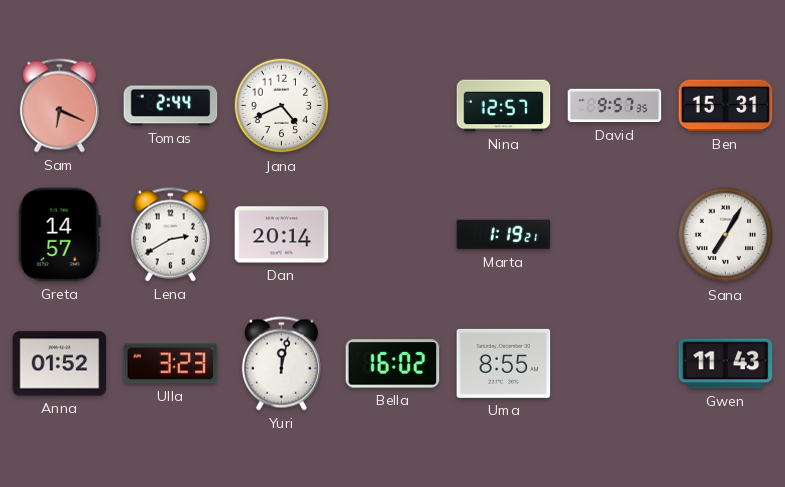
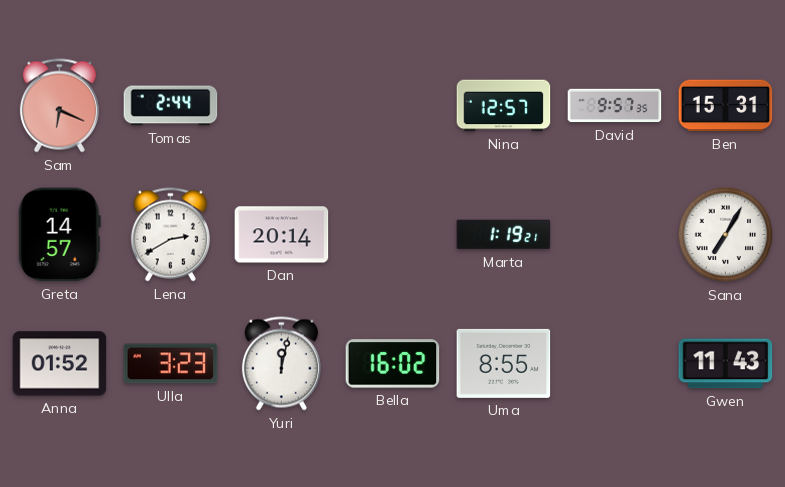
Jana: 4:41 -> none (282, 106)
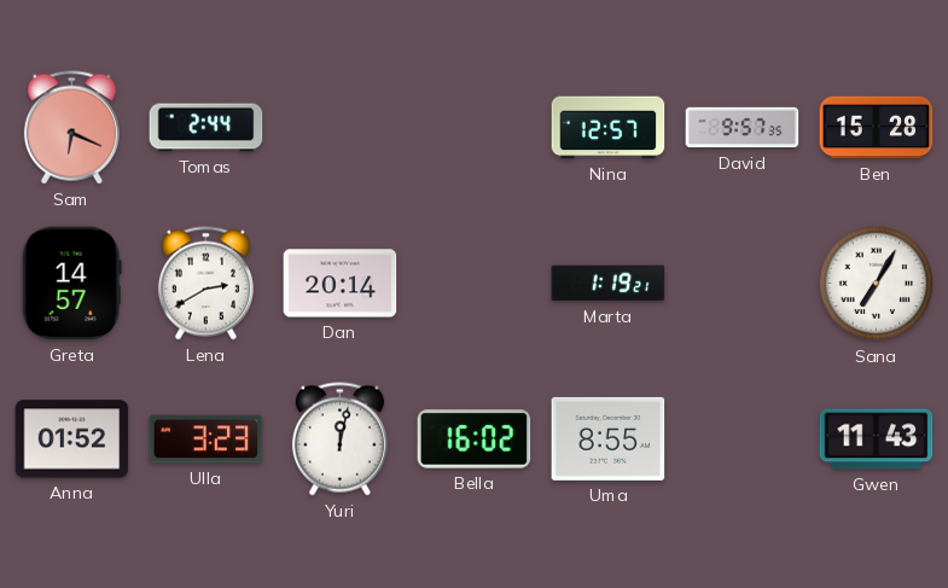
Ben: 15:31 -> 15:28 (877, 128)
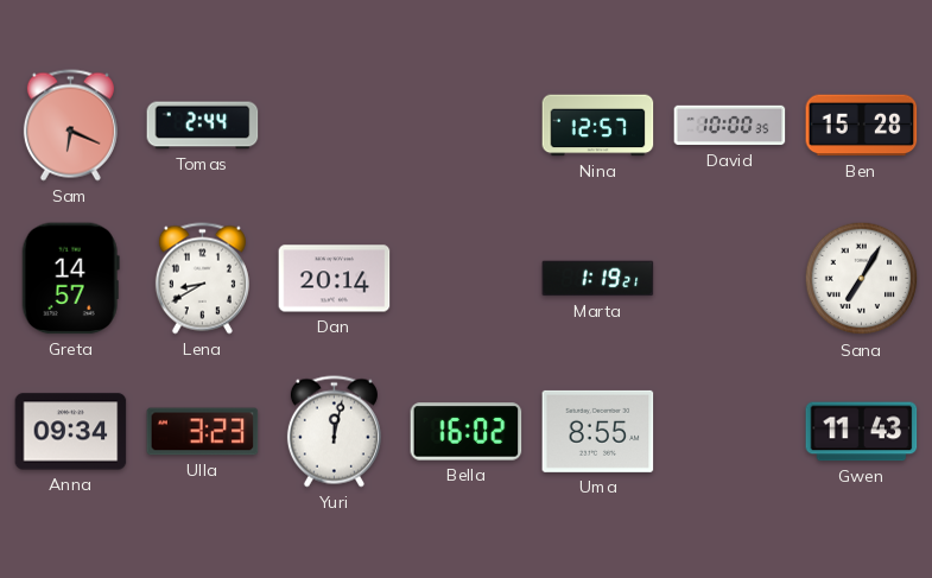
David: 9:57 -> 10:00 (730, 126)
Lena: 2:40 -> 8:40 (202, 279)
Anna: 01:52 -> 09:34 (71, 432)
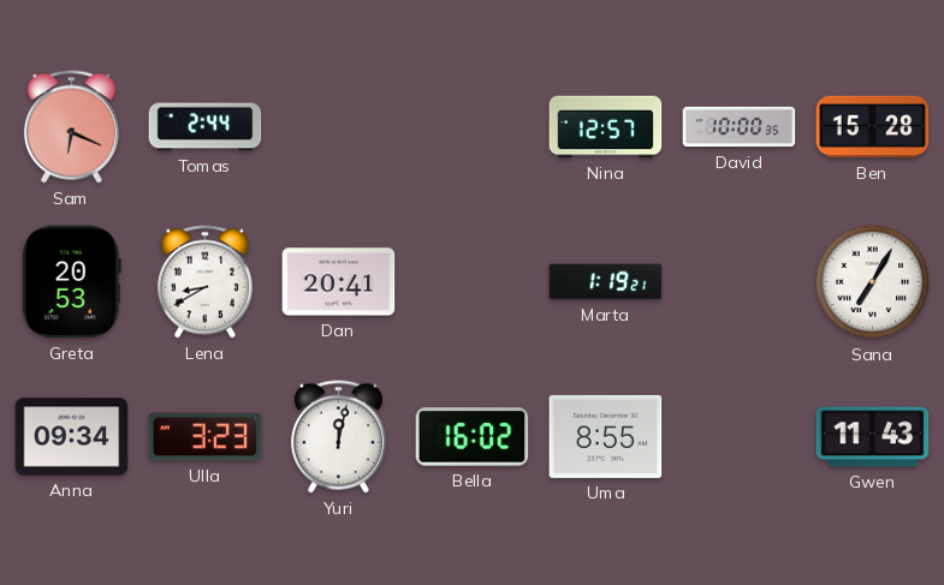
Greta: 14:57 -> 20:53 (71, 282)
Dan: 20:14 -> 20:41 (339, 282)
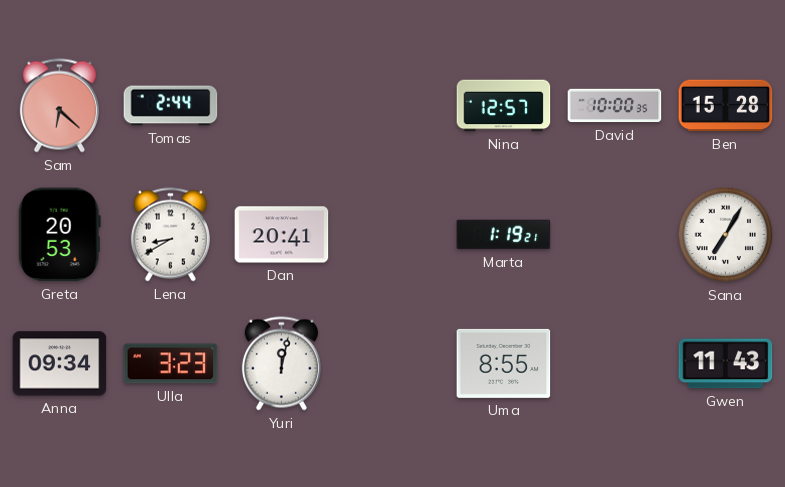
Sam: 6:19 -> 6:22 (59, 106)
Bella: 16:02 -> none (473, 437)
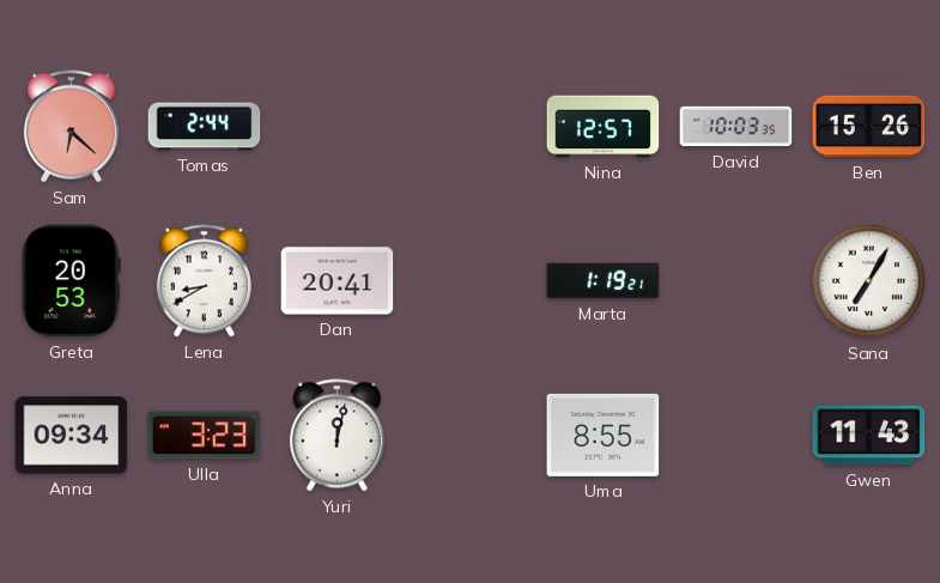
David: 10:00 -> 10:03 (736, 127)
Ben: 15:28 -> 15:26 (869, 127)
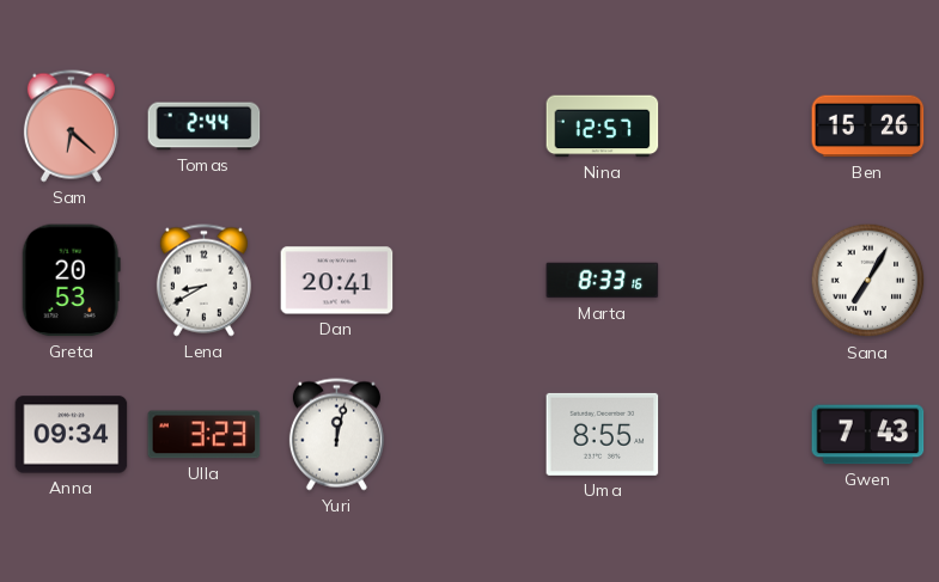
David: 10:03 -> none (736, 127)
Marta: 1:19 -> 8:33 (603, 281)
Gwen: 11:43 -> 7:43 (868, 435)
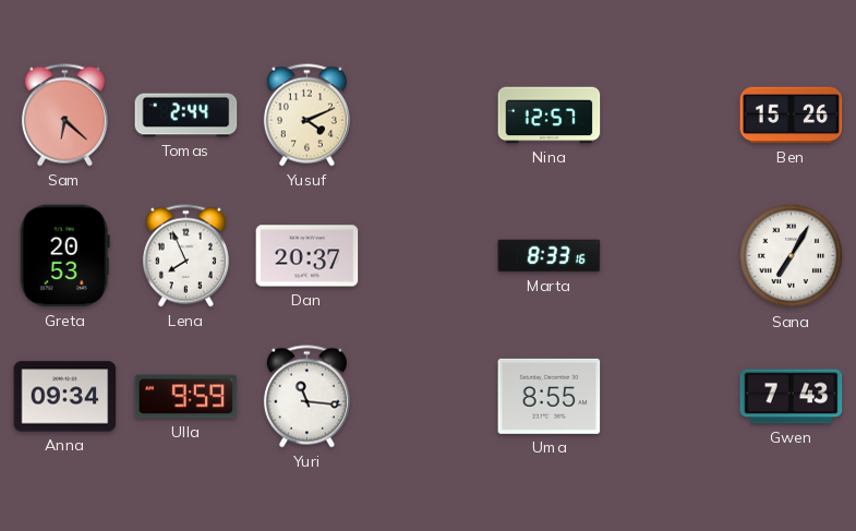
Yusuf: none -> 4:11 (306, 116)
Lena: 8:40 -> 7:56 (185, 256)
Dan: 20:41 -> 20:37 (308, 256)
Ulla: 3:23 -> 9:59 (186, 397)
Yuri: 12:02 -> 11:16 (306, 397)
